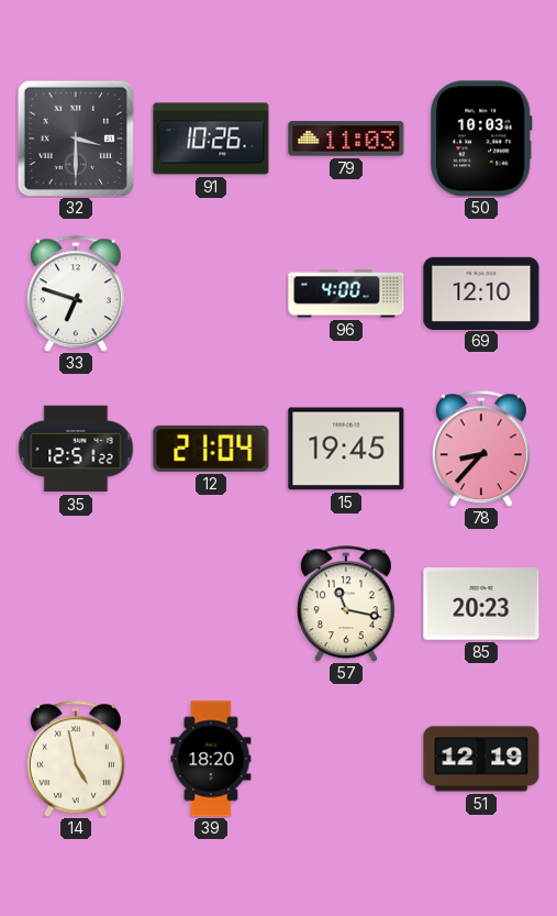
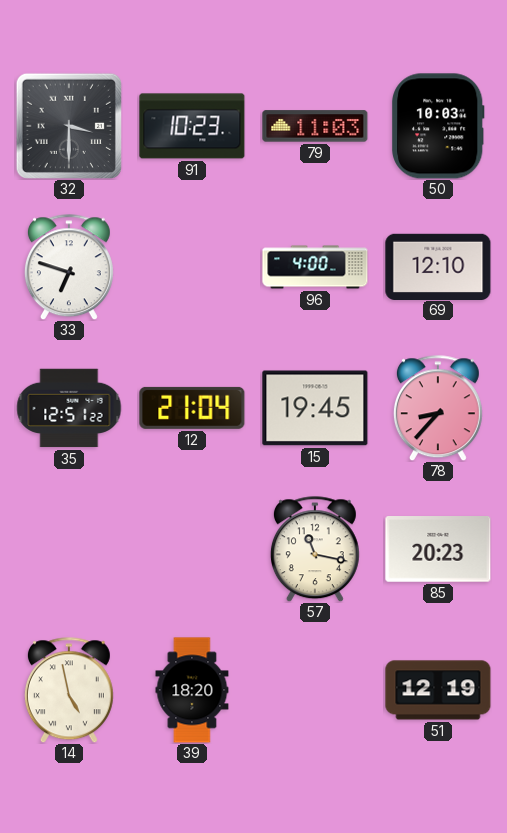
91: 10:26 -> 10:23 (192, 126)
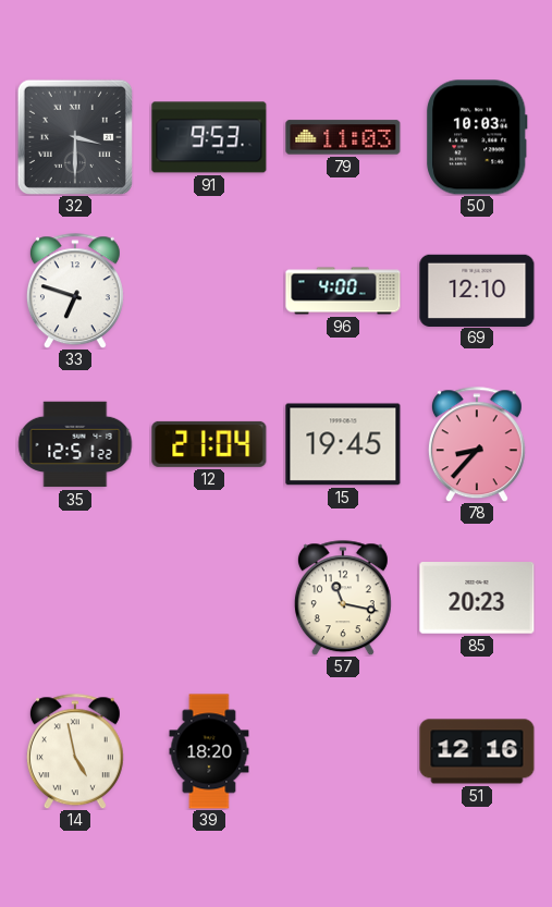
91: 10:23 -> 9:53 (209, 137)
51: 12:19 -> 12:16 (477, 751)
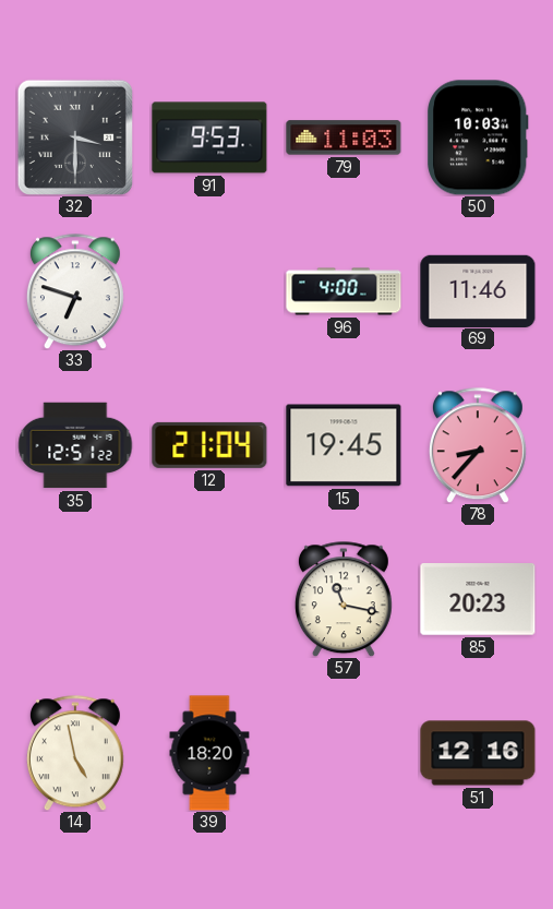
69: 12:10 -> 11:46 (478, 290)
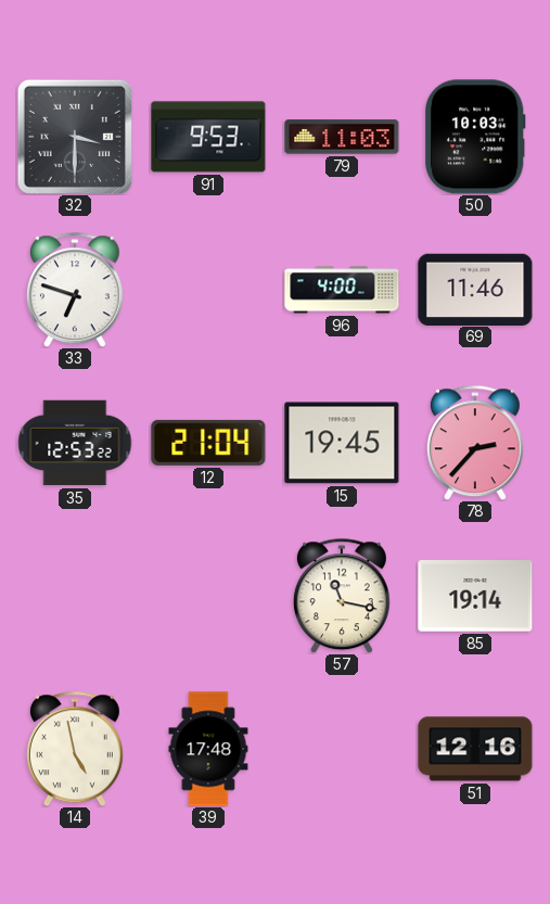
35: 12:51 -> 12:53 (75, 443)
78: 8:37 -> 2:37 (475, 443)
85: 20:23 -> 19:14 (475, 596)
39: 18:20 -> 17:48 (208, 749)
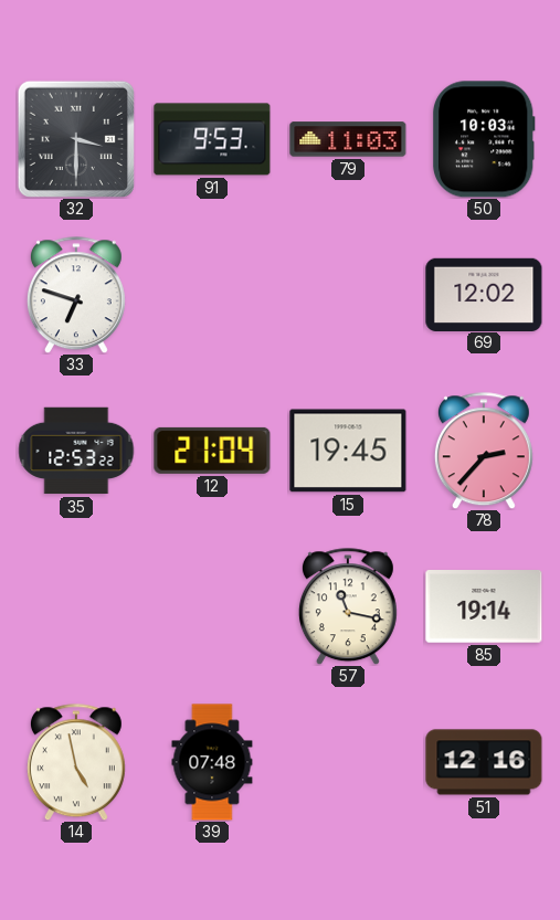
96: 4:00 -> none (342, 290)
69: 11:46 -> 12:02 (484, 294)
39: 17:48 -> 07:48 (212, 762)
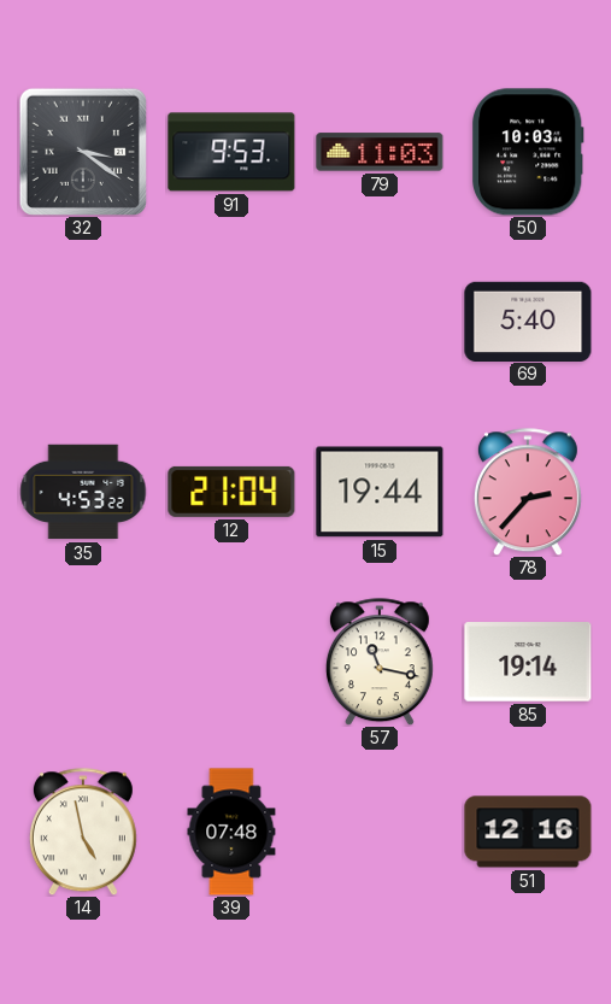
32: 3:30 -> 3:21 (83, 152)
33: 6:48 -> none (76, 295)
69: 12:02 -> 5:40 (528, 321)
35: 12:53 -> 4:53 (83, 492)
15: 19:45 -> 19:44 (380, 492)
